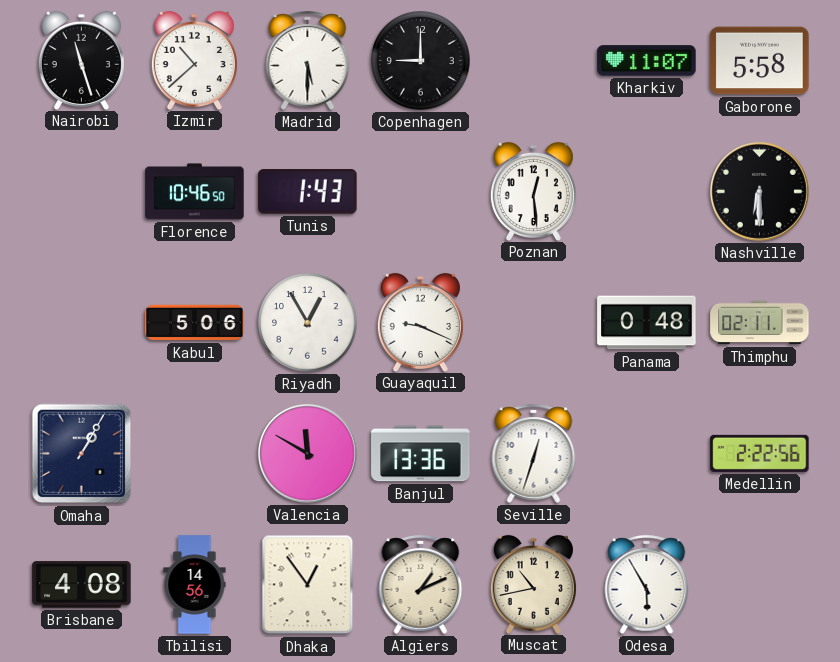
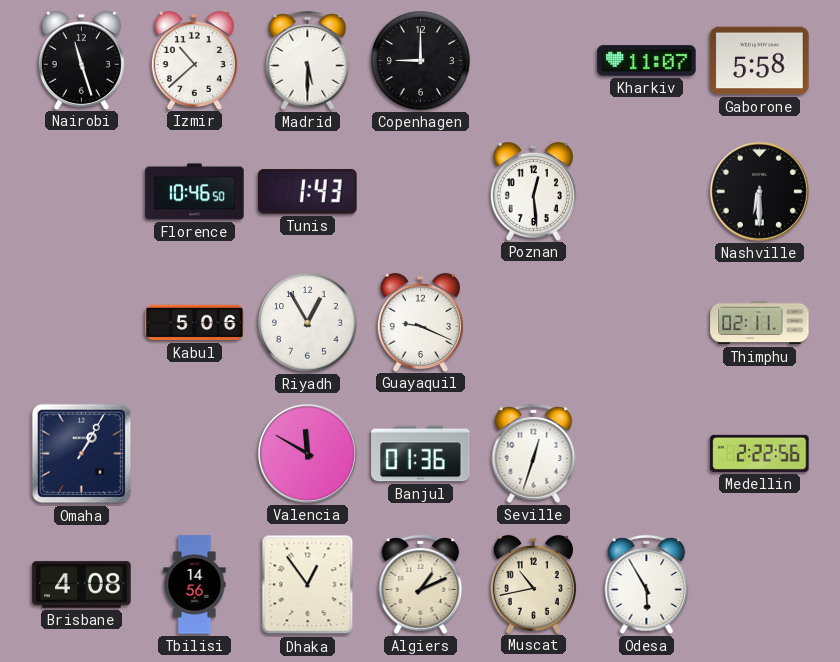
Panama: 0:48 -> none (647, 323)
Banjul: 13:36 -> 01:36 (421, 454)
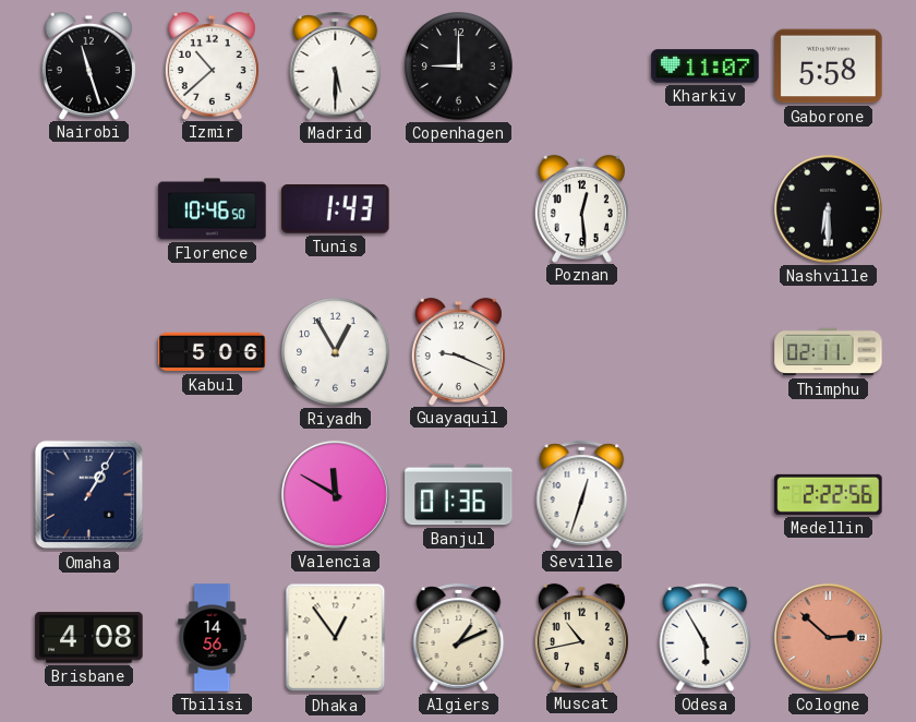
Cologne: none -> 2:52 (828, 637)
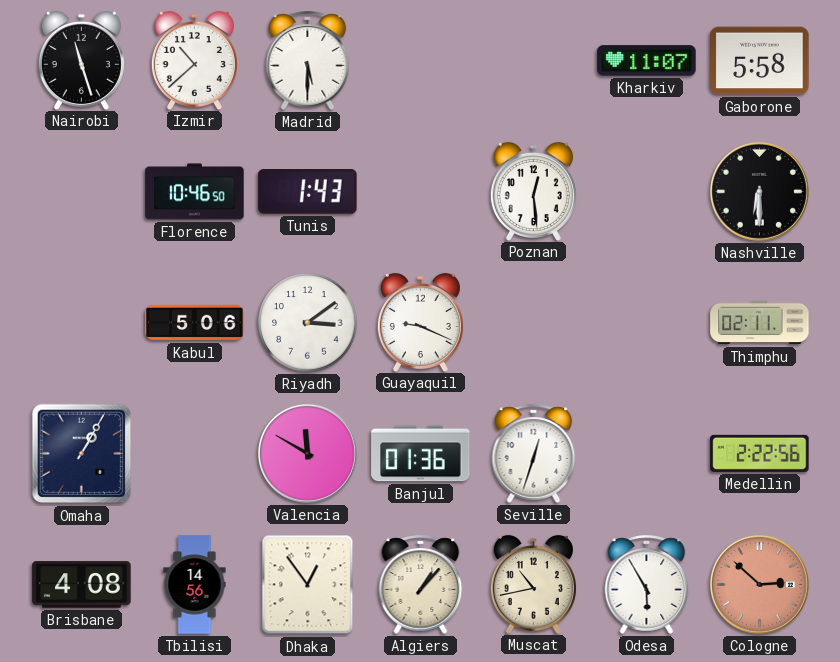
Copenhagen: 9:00 -> none (459, 67)
Riyadh: 12:55 -> 3:09 (308, 323)
Algiers: 1:11 -> 1:07 (421, 584)
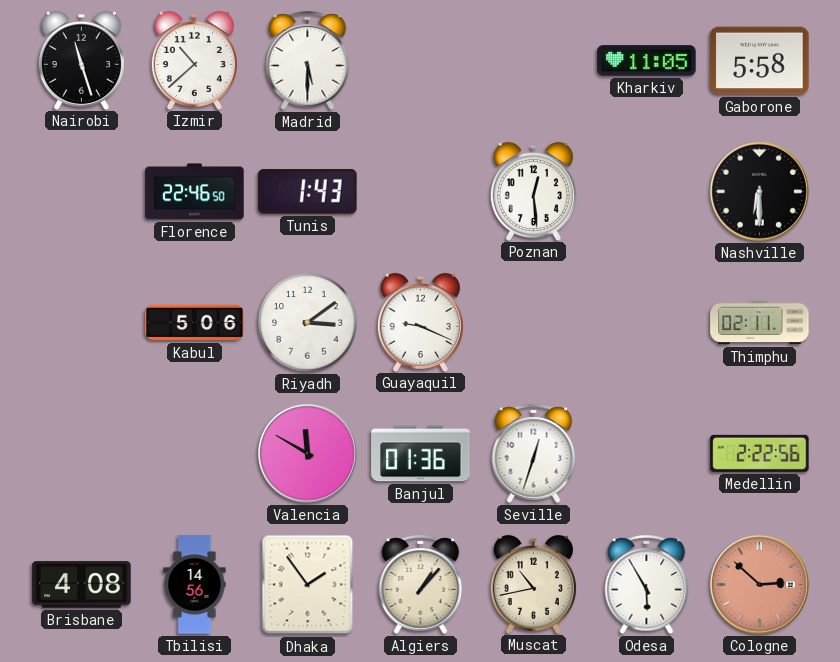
Kharkiv: 11:07 -> 11:05 (647, 61)
Florence: 10:46 -> 22:46 (195, 192)
Omaha: 1:05 -> none (82, 454)
Dhaka: 12:54 -> 1:54 (308, 585)
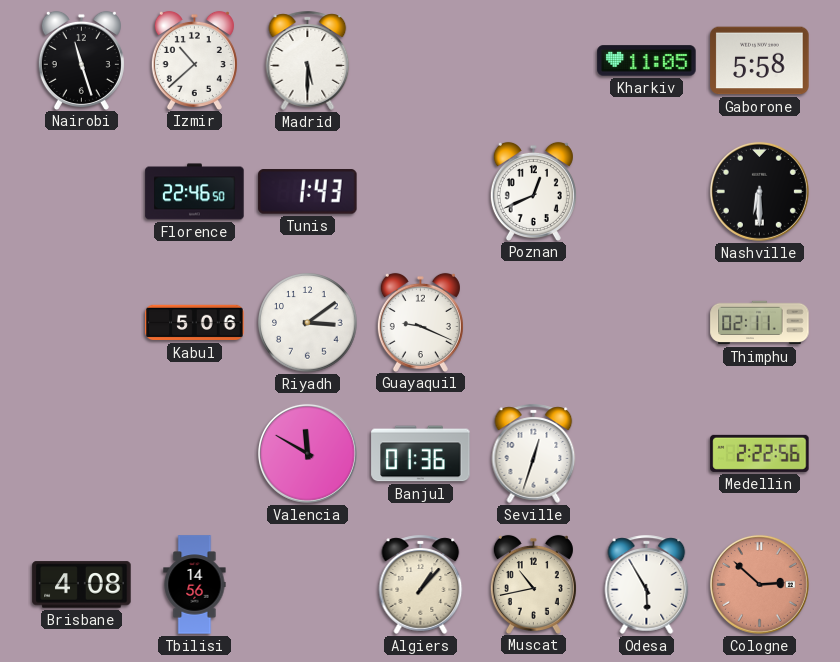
Poznan: 12:29 -> 12:41 (533, 191)
Dhaka: 1:54 -> none (308, 585)
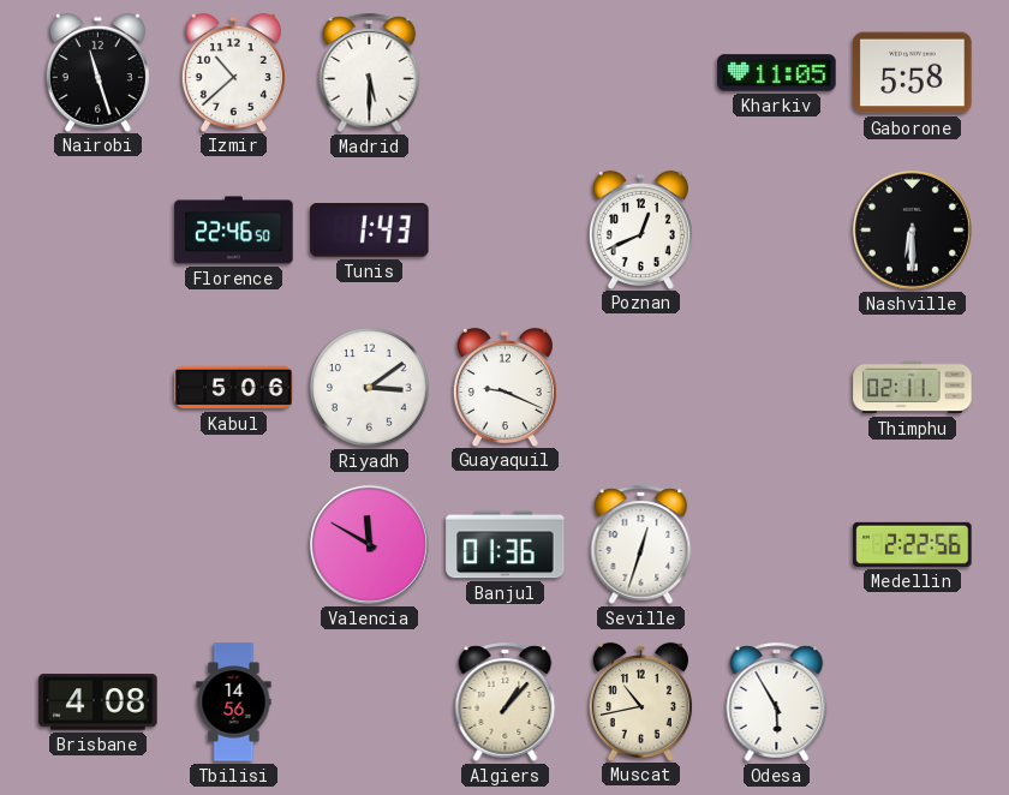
Cologne: 2:52 -> none (759, 584)
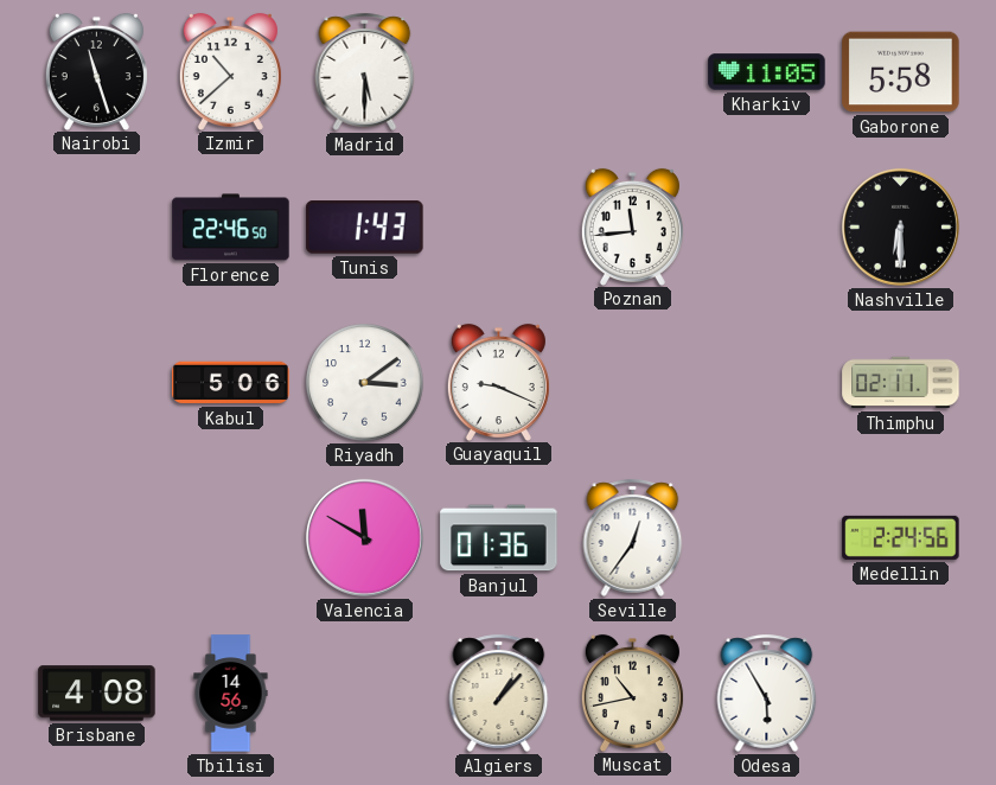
Poznan: 12:41 -> 11:44 (632, 226)
Seville: 12:33 -> 12:36 (633, 537)
Medellin: 2:22 -> 2:24 (901, 537)
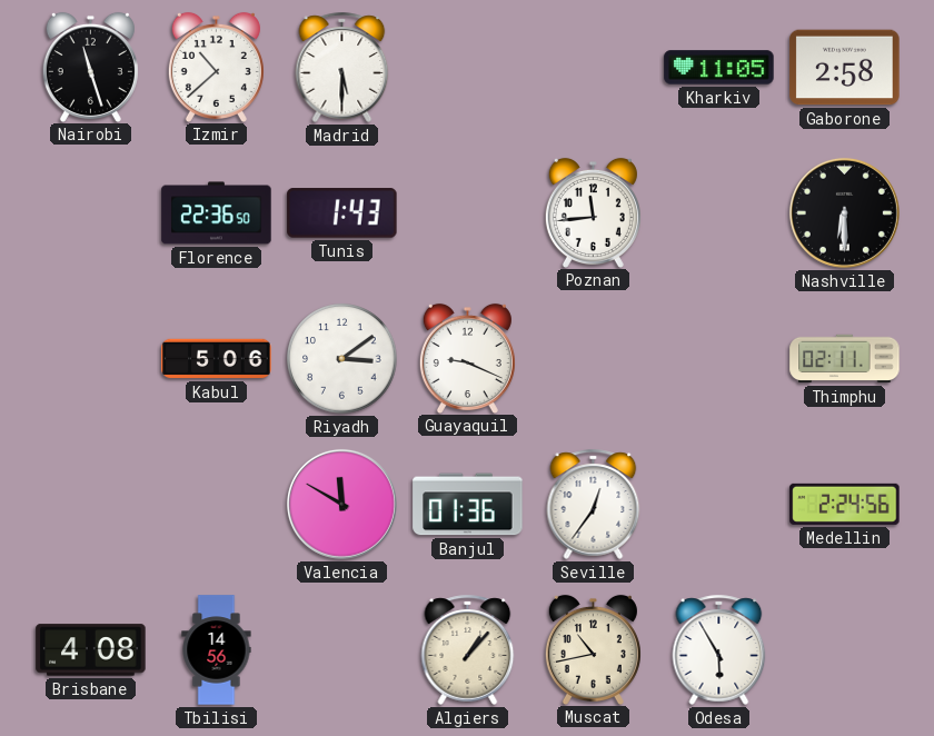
Gaborone: 5:58 -> 2:58 (845, 68)
Florence: 22:46 -> 22:36 (217, 213)
